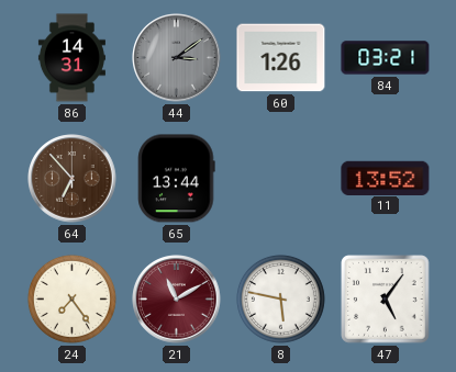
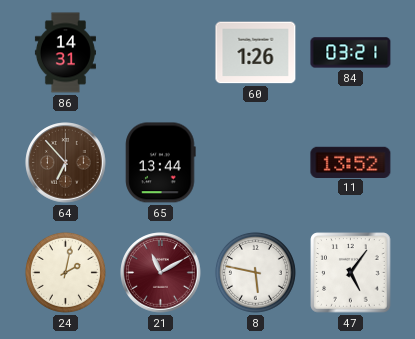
44: 3:09 -> none (177, 58)
24: 7:24 -> 2:02 (65, 272)
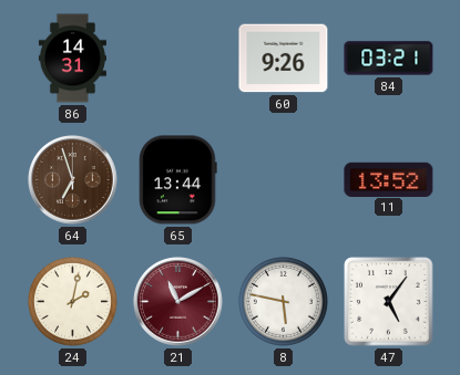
60: 1:26 -> 9:26 (284, 59)
64: 6:53 -> 6:57 (73, 180)
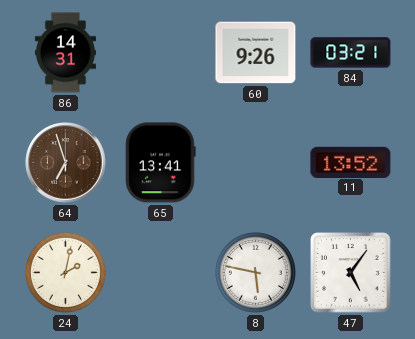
65: 13:44 -> 13:41 (161, 163)
21: 11:10 -> none (178, 302)
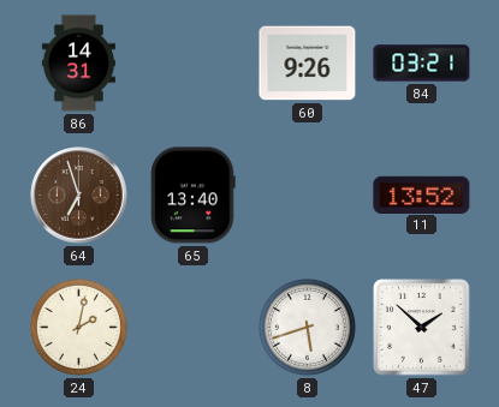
65: 13:41 -> 13:40 (194, 196)
8: 5:47 -> 5:42 (307, 327)
47: 5:06 -> 1:52 (422, 328)
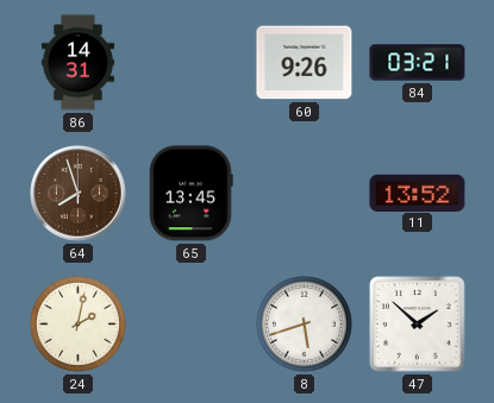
64: 6:57 -> 7:57 (79, 194)
65: 13:40 -> 13:45 (192, 194)
